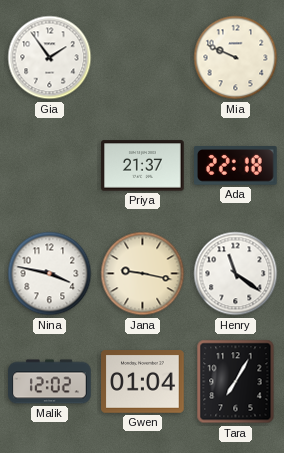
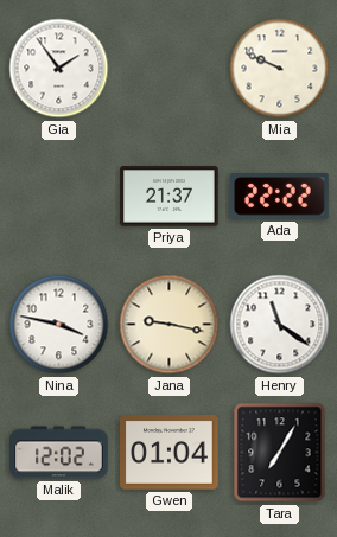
Ada: 22:18 -> 22:22 (280, 197)
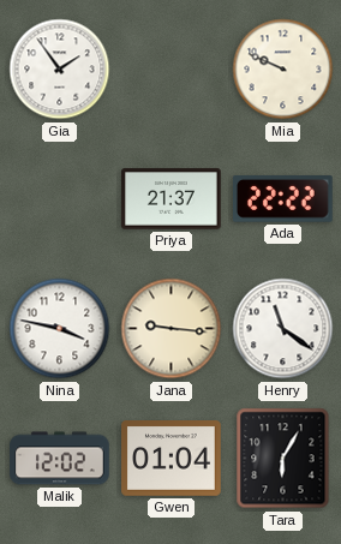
Jana: 9:17 -> 9:16 (172, 329)
Tara: 7:05 -> 6:05 (283, 459)
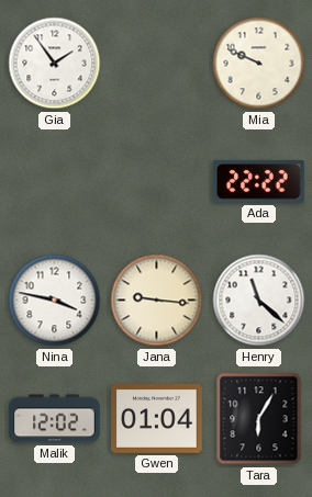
Priya: 21:37 -> none (172, 199)
Henry: 11:21 -> 11:22 (259, 301)
